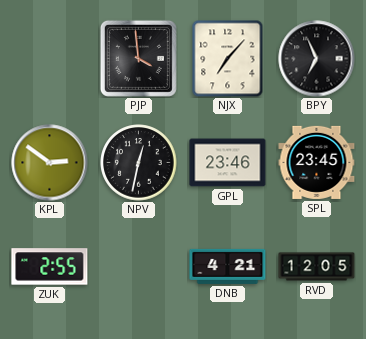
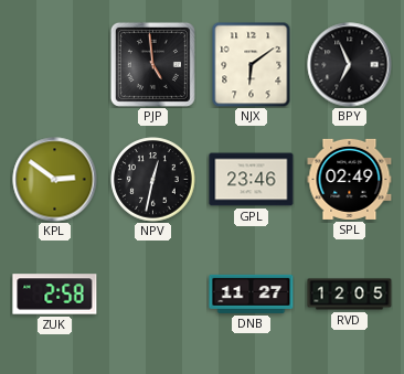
PJP: 3:59 -> 4:59 (152, 64)
NJX: 7:07 -> 6:09 (252, 64)
SPL: 23:45 -> 02:49 (350, 179)
ZUK: 2:55 -> 2:58 (55, 295)
DNB: 4:21 -> 11:27 (252, 293)
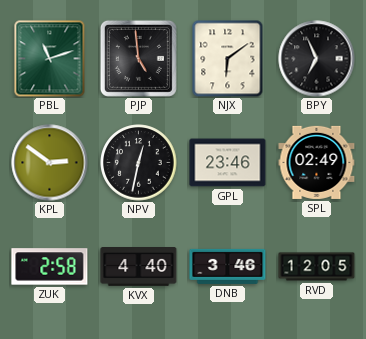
PBL: none -> 11:12 (50, 59)
KVX: none -> 4:40 (139, 267)
DNB: 11:27 -> 3:46 (228, 266)
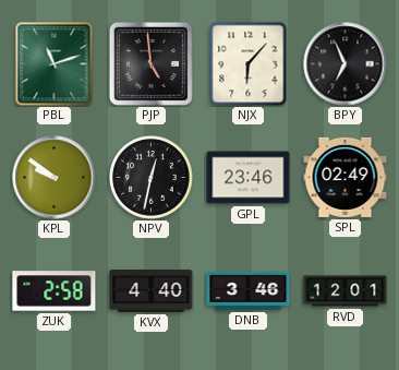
NJX: 6:09 -> 6:07 (249, 63)
KPL: 2:51 -> 9:51 (55, 178)
RVD: 12:05 -> 12:01 (346, 291)
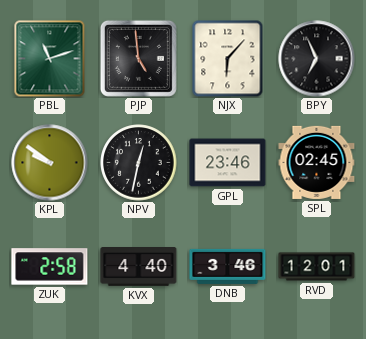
SPL: 02:49 -> 02:45 (317, 162)
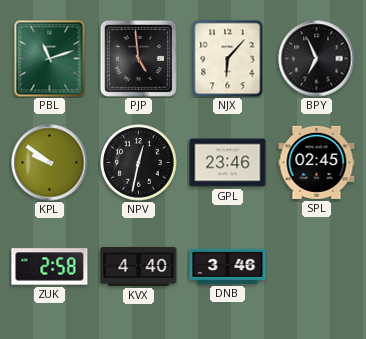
RVD: 12:01 -> none (317, 267)
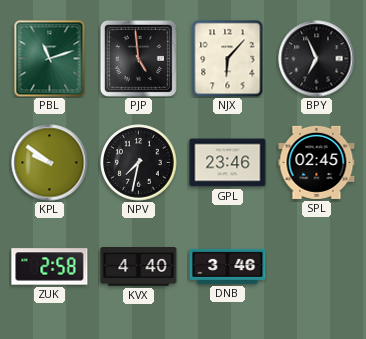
NPV: 12:32 -> 7:32 (139, 163)
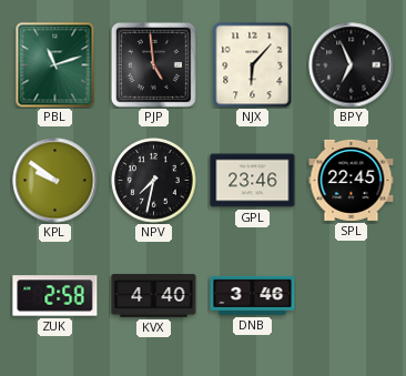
SPL: 02:45 -> 22:45 (352, 180)
